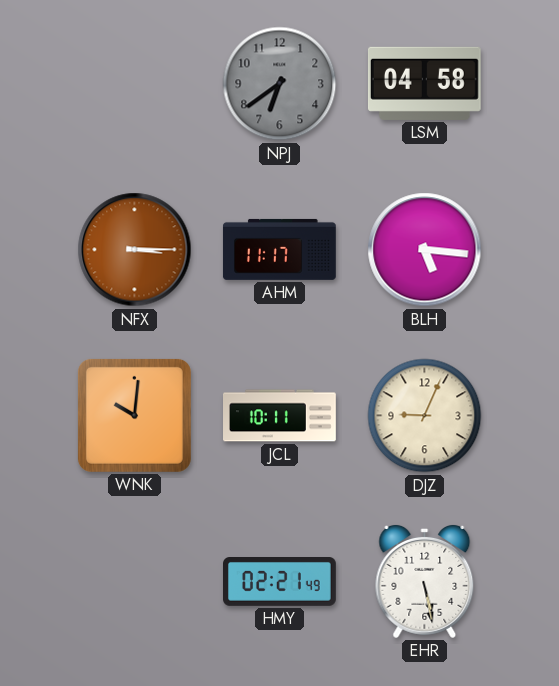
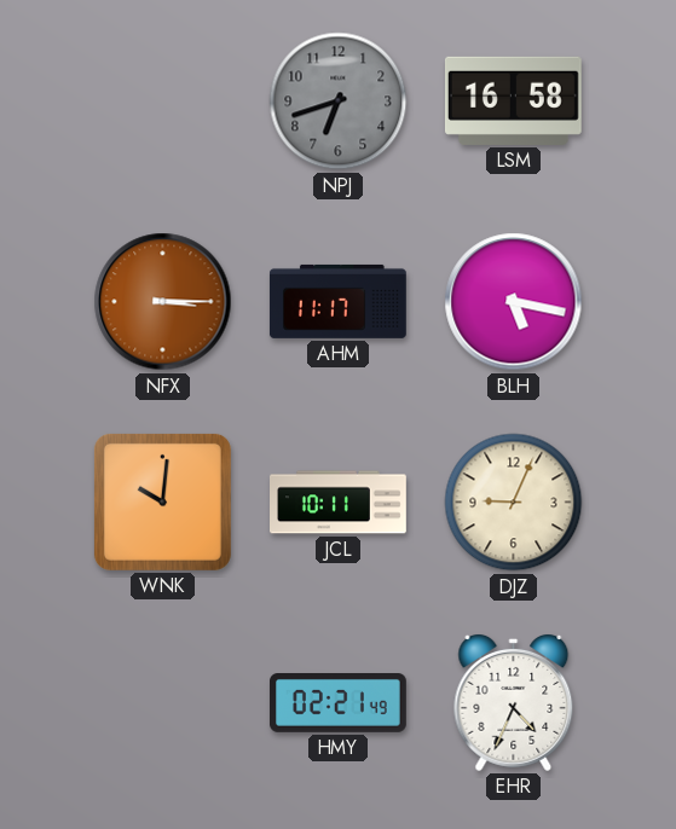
NPJ: 6:39 -> 6:42 (339, 102)
LSM: 04:58 -> 16:58 (513, 100)
BLH: 5:16 -> 5:17 (514, 302)
EHR: 5:28 -> 4:34 (514, 703)
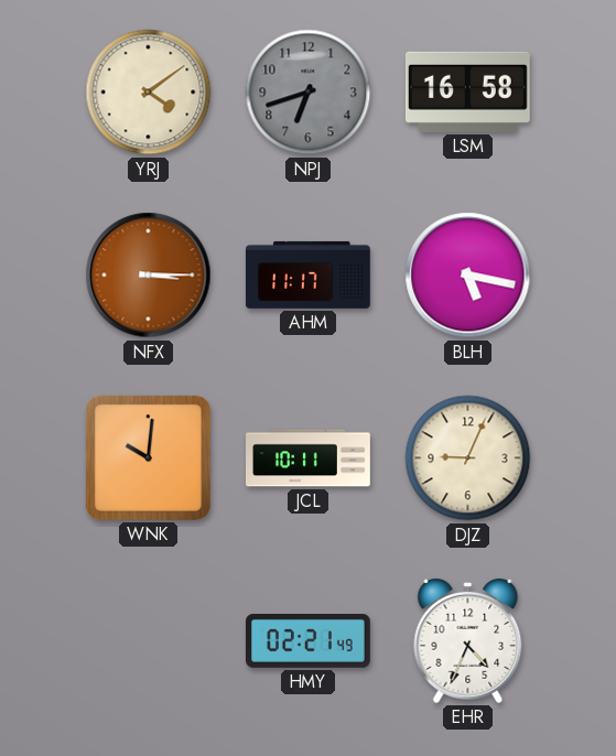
YRJ: none -> 4:09 (149, 93)
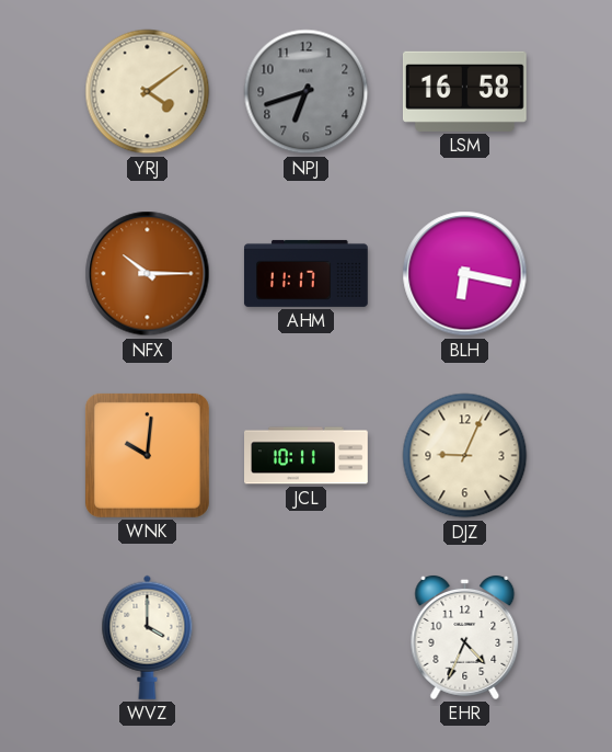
NFX: 3:15 -> 10:15 (148, 274)
BLH: 5:17 -> 6:17 (465, 274)
WVZ: none -> 4:00 (148, 637)
HMY: 02:21 -> none (309, 641)
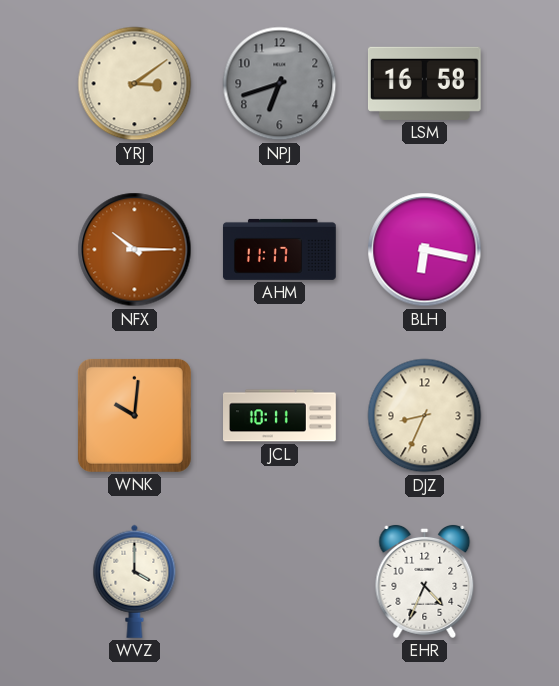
YRJ: 4:09 -> 3:09 (135, 84)
DJZ: 9:04 -> 8:34 (425, 416)
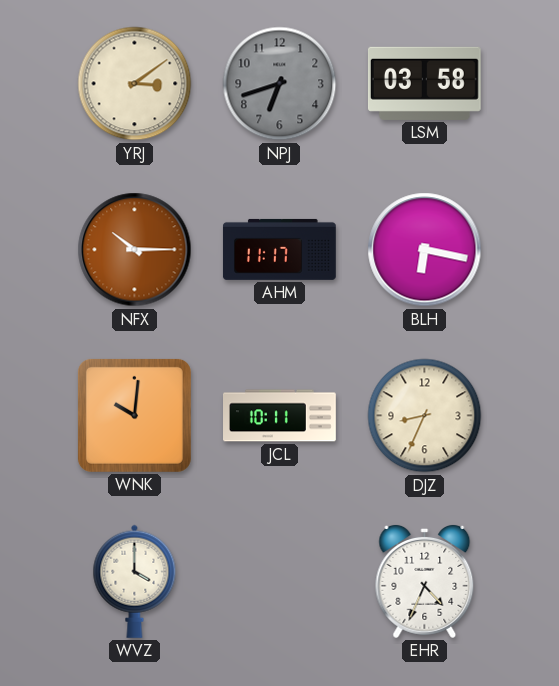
LSM: 16:58 -> 03:58 (424, 83)
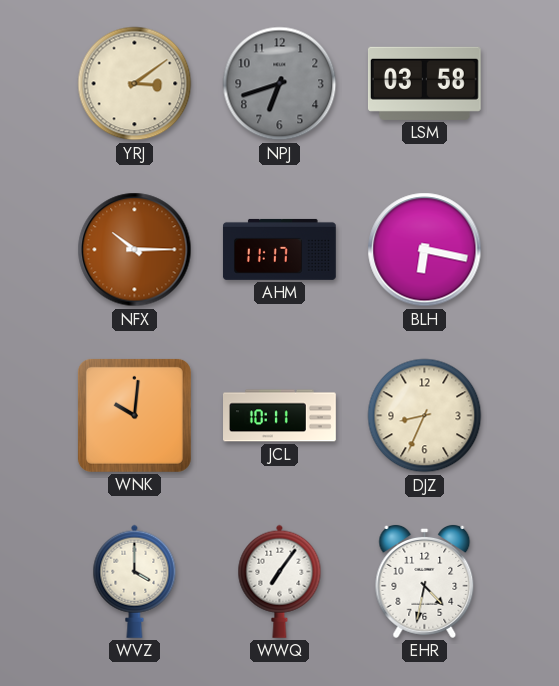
WWQ: none -> 7:06 (280, 581)
EHR: 4:34 -> 4:32 (425, 582)
